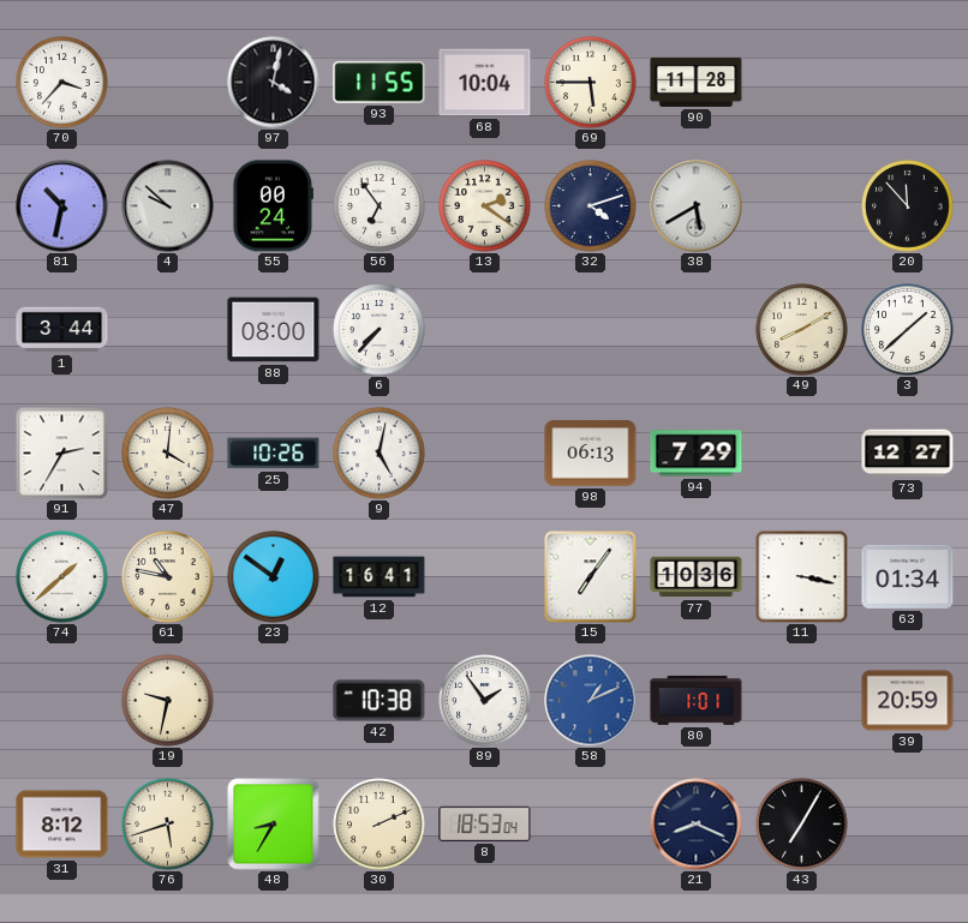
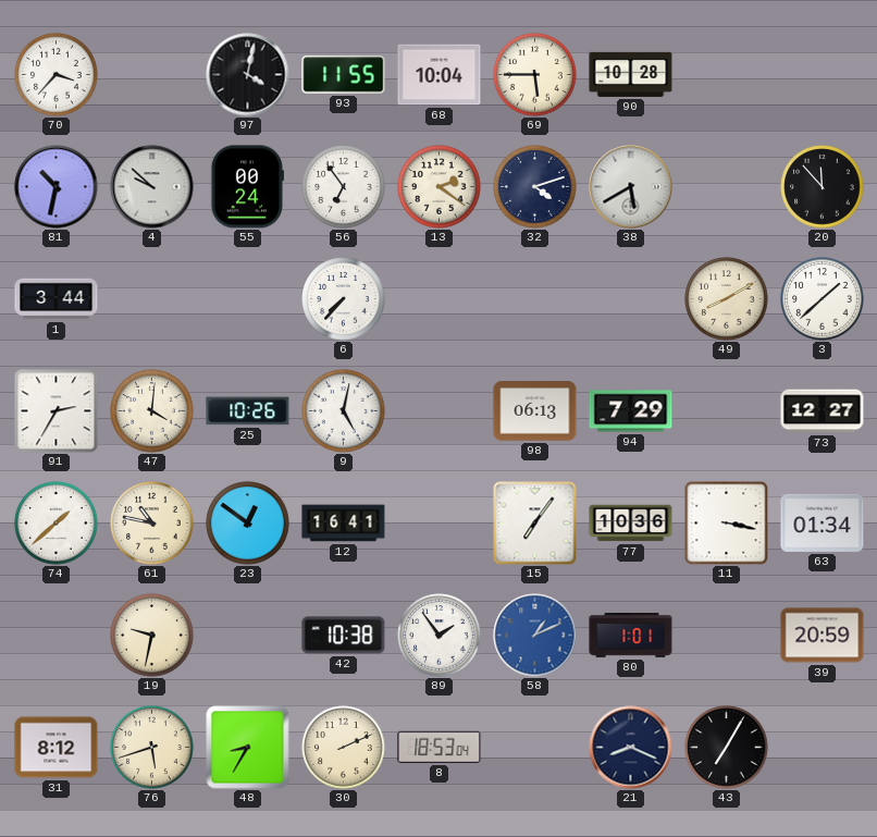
90: 11:28 -> 10:28 (631, 74)
88: 08:00 -> none (274, 330)
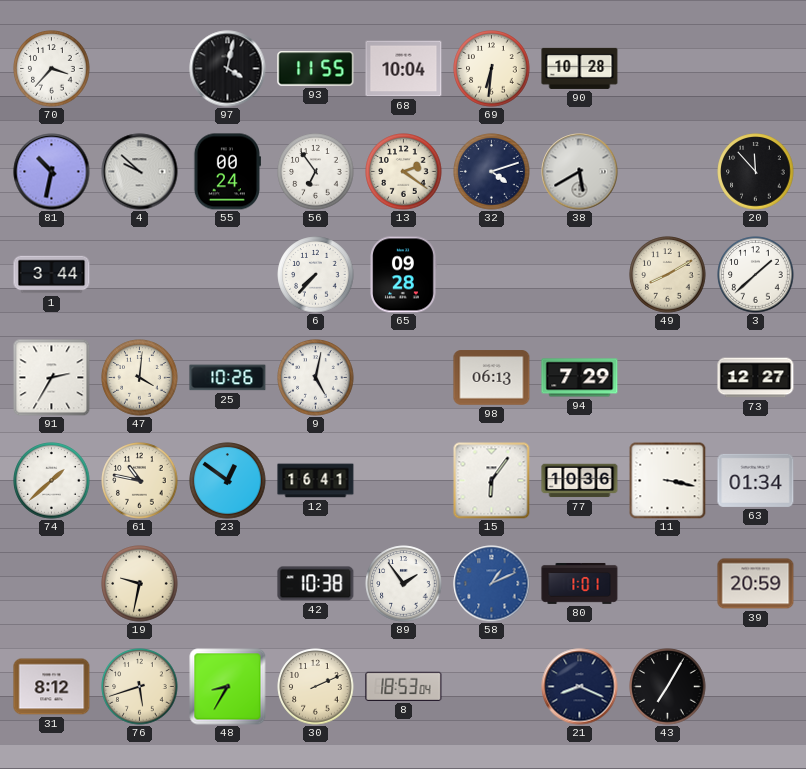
69: 5:45 -> 6:31 (492, 69)
65: none -> 09:28 (403, 275)
15: 7:06 -> 6:06 (492, 481)
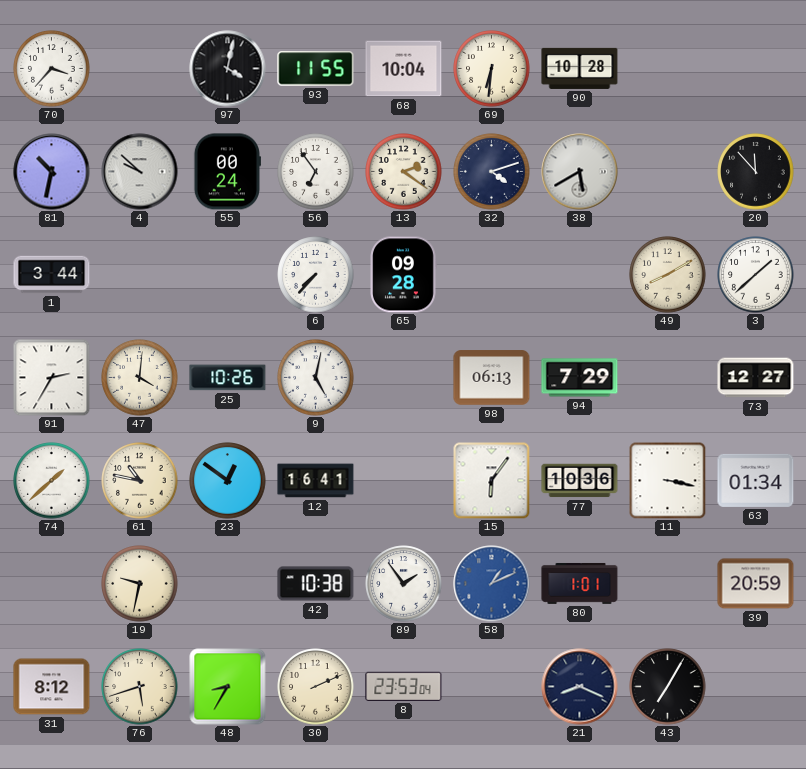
8: 18:53 -> 23:53 (404, 686)
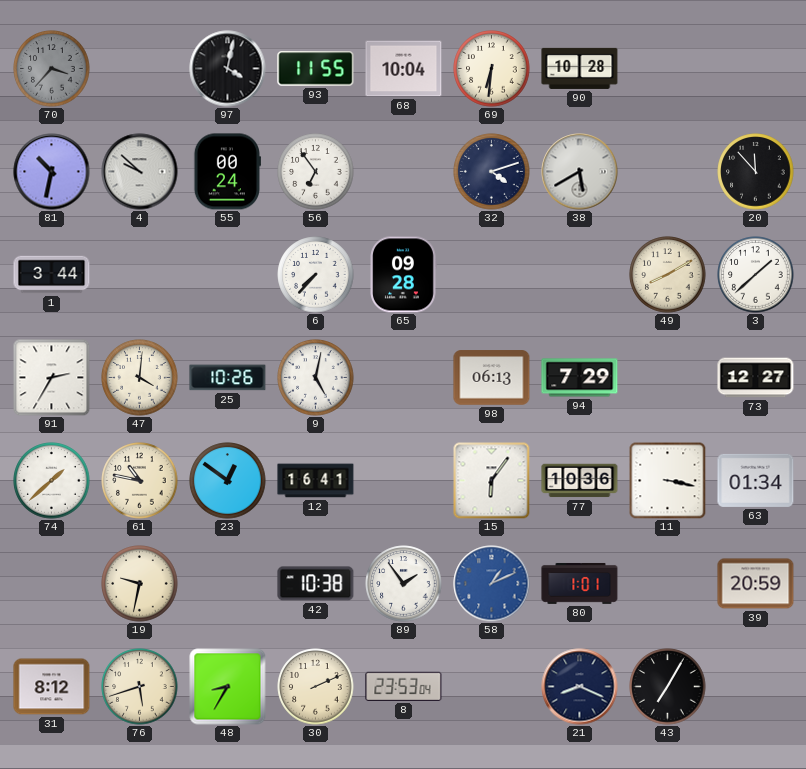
70 dial: white -> grey (52, 69)
13: 2:21 -> none (404, 172)
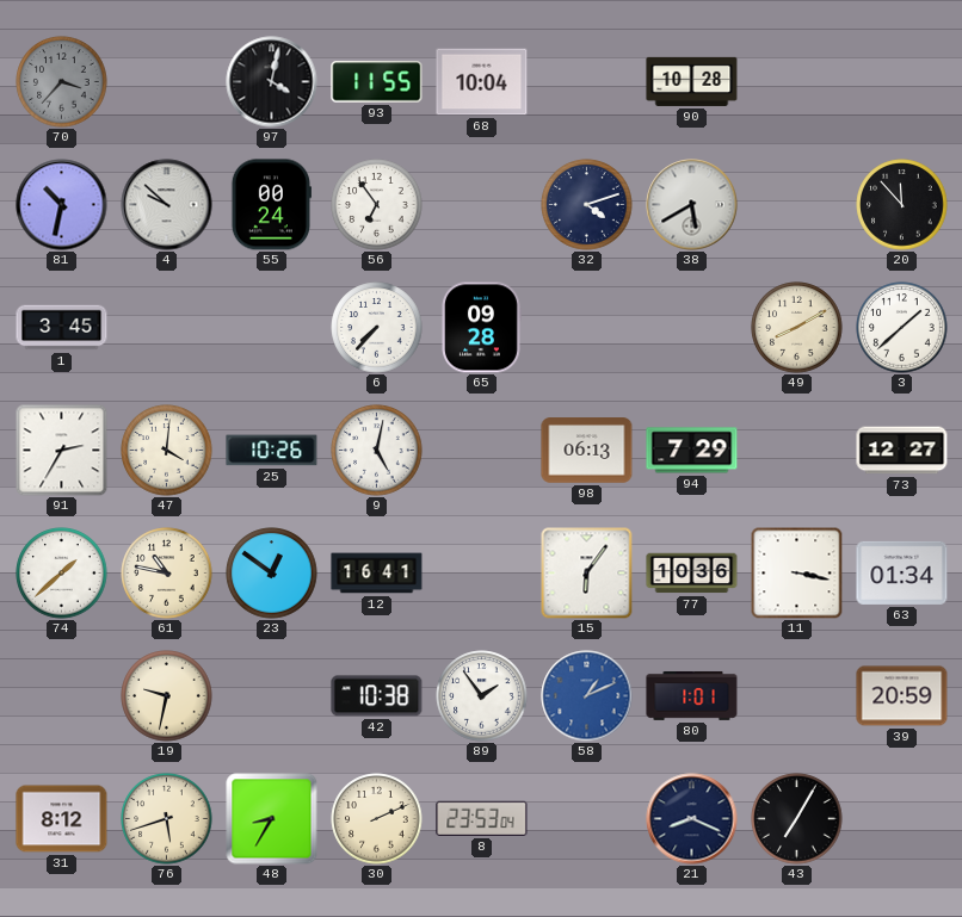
69: 6:31 -> none (492, 69)
1: 3:44 -> 3:45 (62, 328)
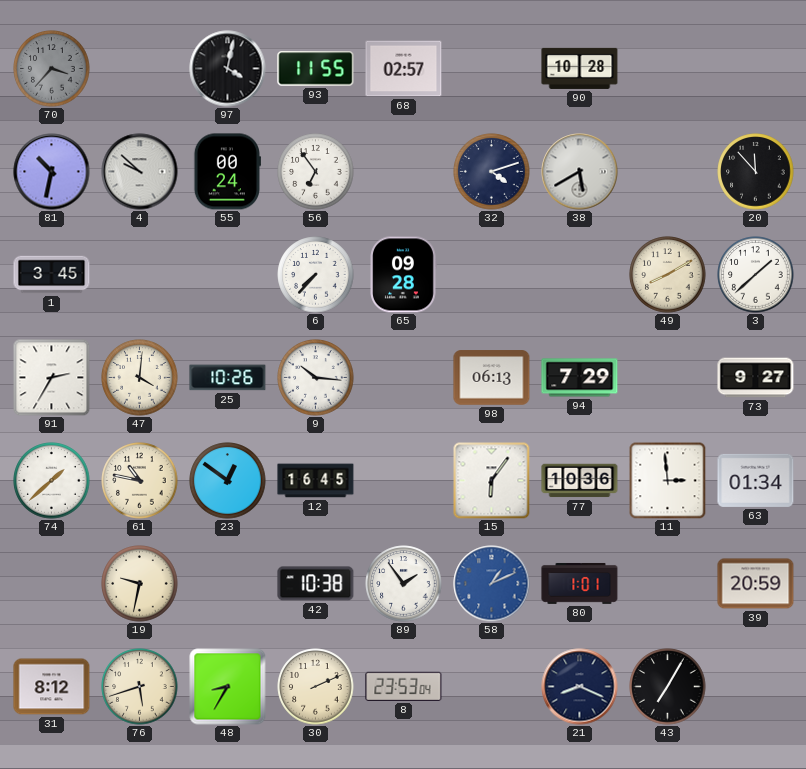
68: 10:04 -> 02:57 (404, 69)
9: 5:02 -> 10:16 (316, 378)
73: 12:27 -> 9:27 (756, 378)
12: 16:41 -> 16:45 (316, 481)
11: 3:17 -> 2:59 (667, 480)
